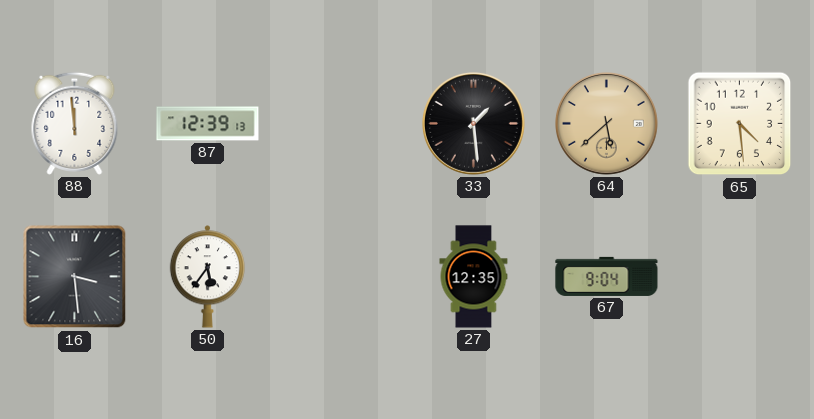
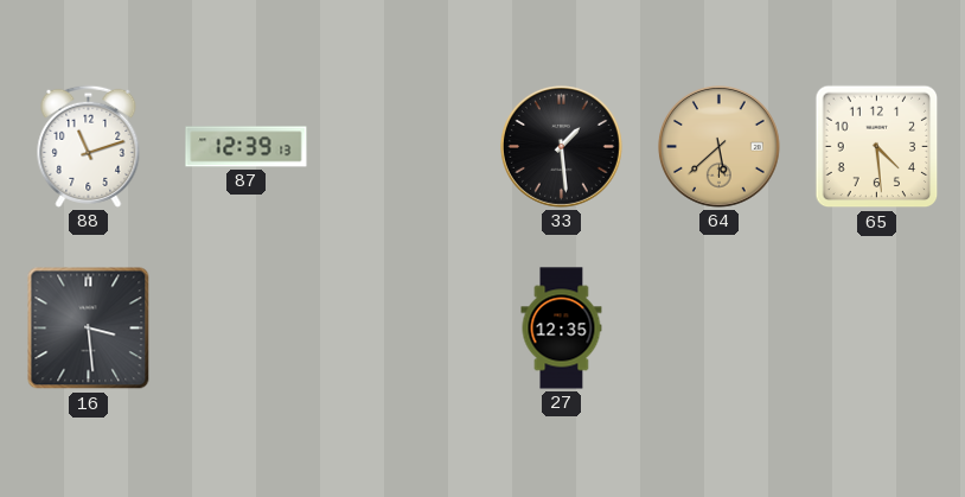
88: 11:59 -> 11:12 (89, 146)
50: 5:36 -> none (208, 277)
67: 9:04 -> none (607, 276)
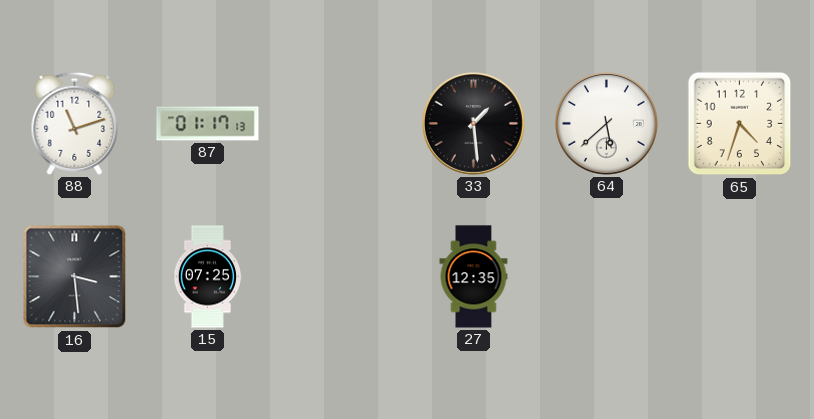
87: 12:39 -> 01:17 (208, 124)
64 dial: champagne -> white (607, 124)
65: 4:29 -> 4:33 (740, 124)
15: none -> 07:25 (207, 277)
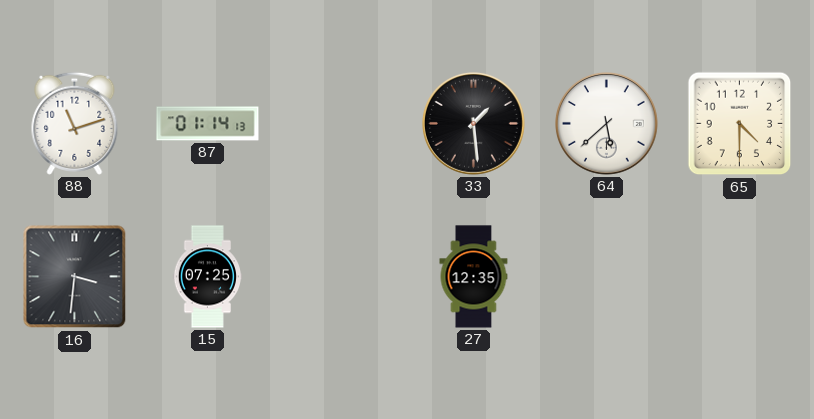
87: 01:17 -> 01:14 (208, 124)
65: 4:33 -> 4:30 (740, 124)
16: 3:29 -> 3:31 (75, 277)
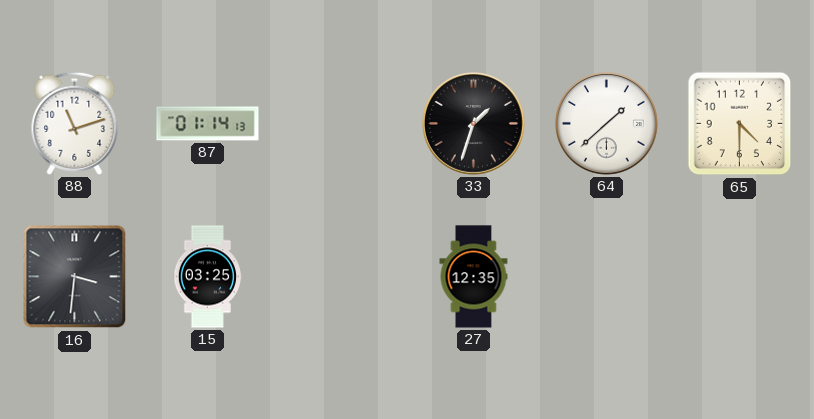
33: 1:29 -> 1:33 (474, 124)
64: 5:38 -> 1:38 (607, 124)
15: 07:25 -> 03:25 (207, 277)
